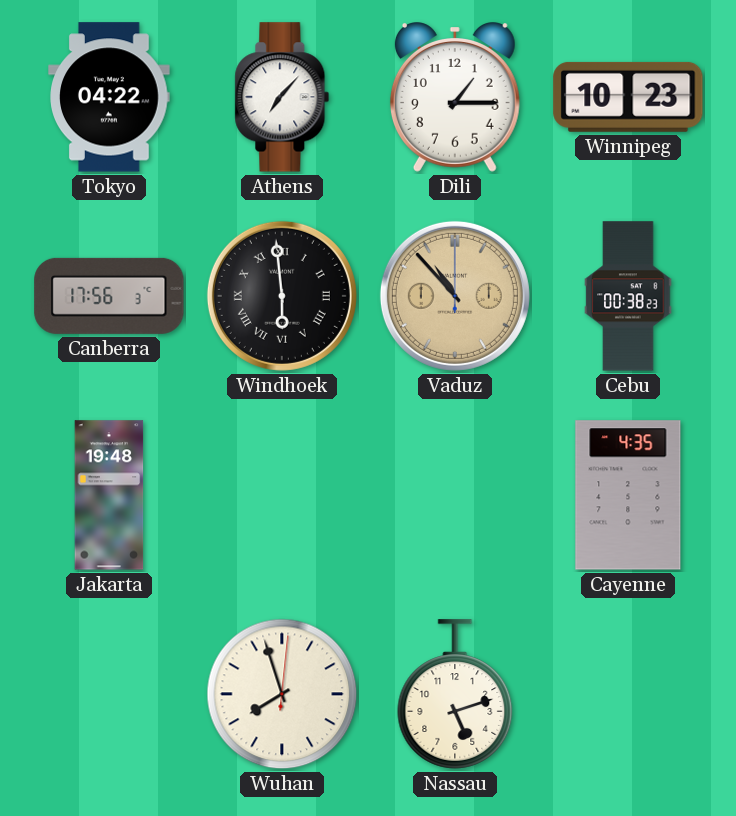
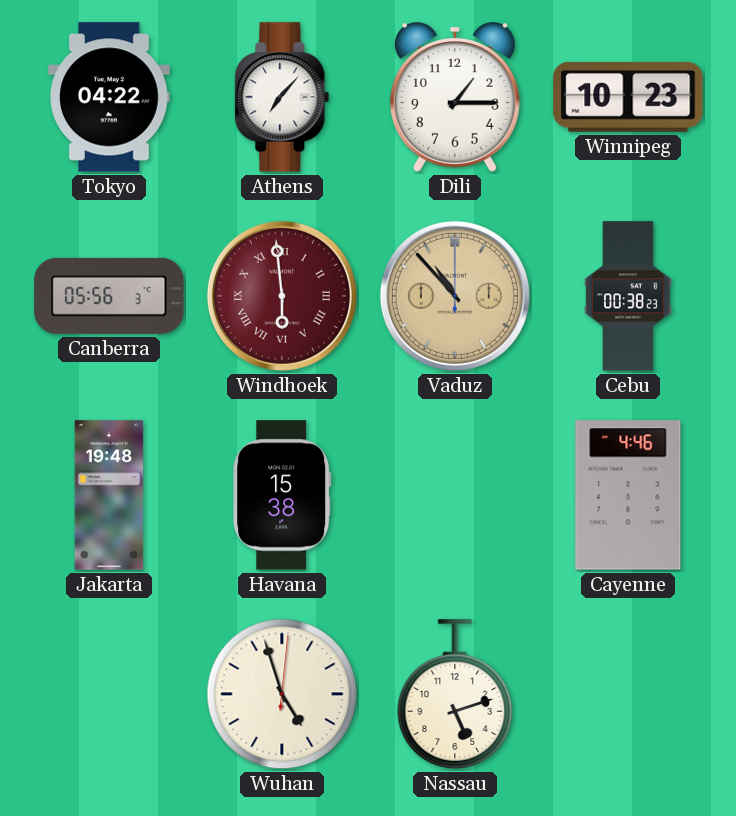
Canberra: 17:56 -> 05:56 (109, 296)
Windhoek dial: black -> burgundy (282, 296)
Havana: none -> 15:38 (282, 495)
Cayenne: 4:35 -> 4:46 (628, 495)
Wuhan: 7:57 -> 4:57 (282, 694)
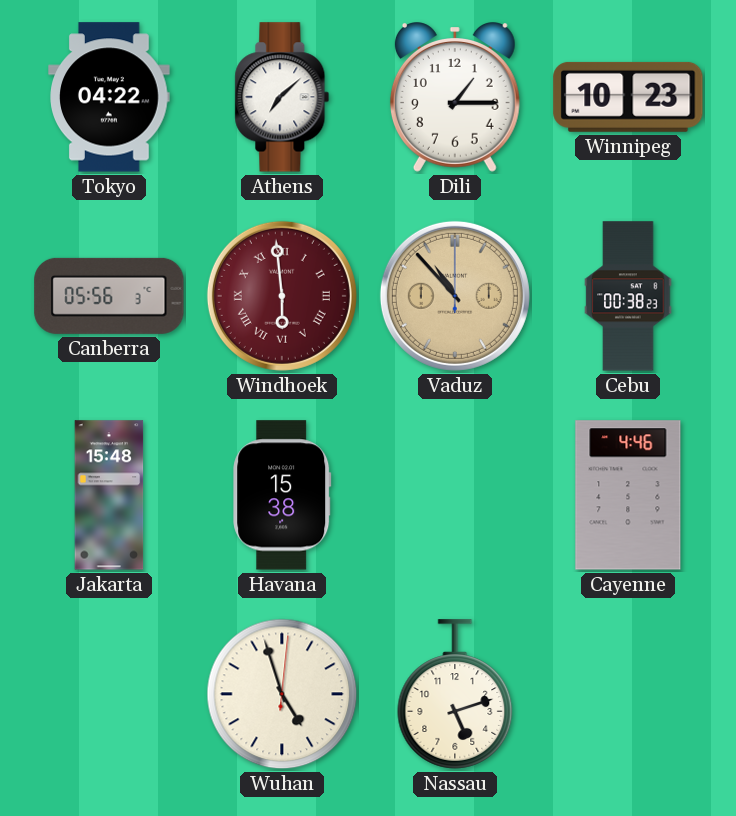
Athens: 7:07 -> 7:08 (282, 97)
Jakarta: 19:48 -> 15:48 (109, 495)
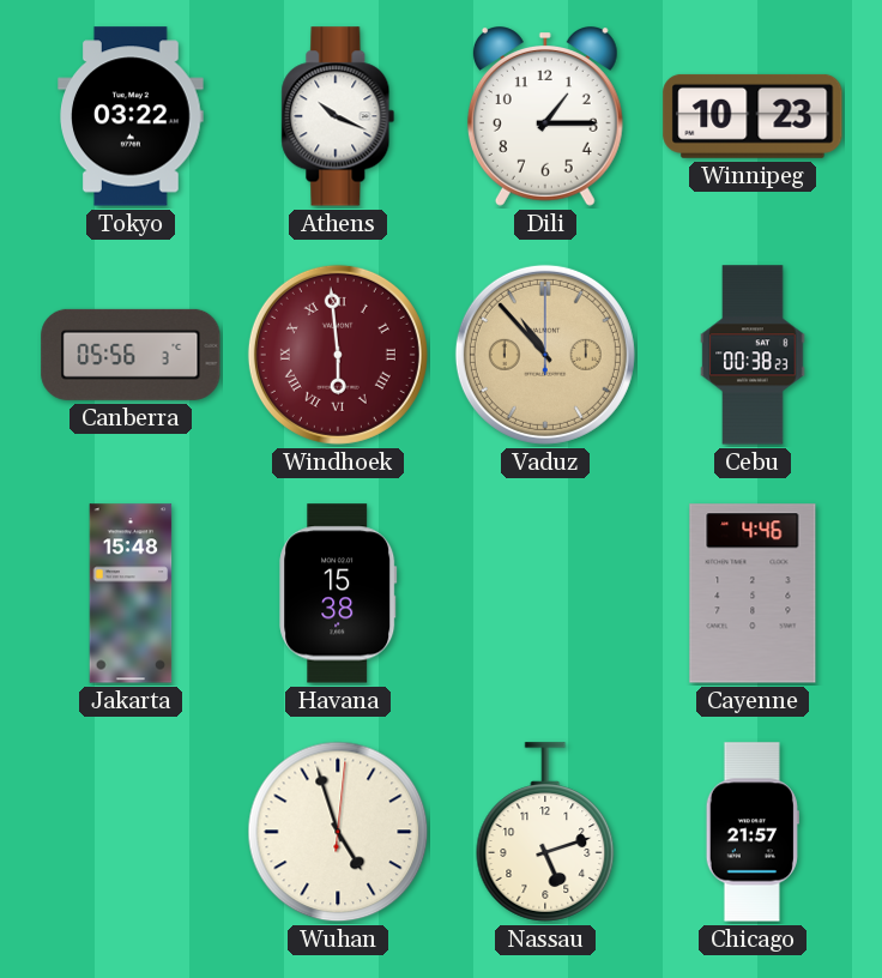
Tokyo: 04:22 -> 03:22 (131, 116)
Athens: 7:08 -> 10:19 (338, 116)
Chicago: none -> 21:57 (753, 832)
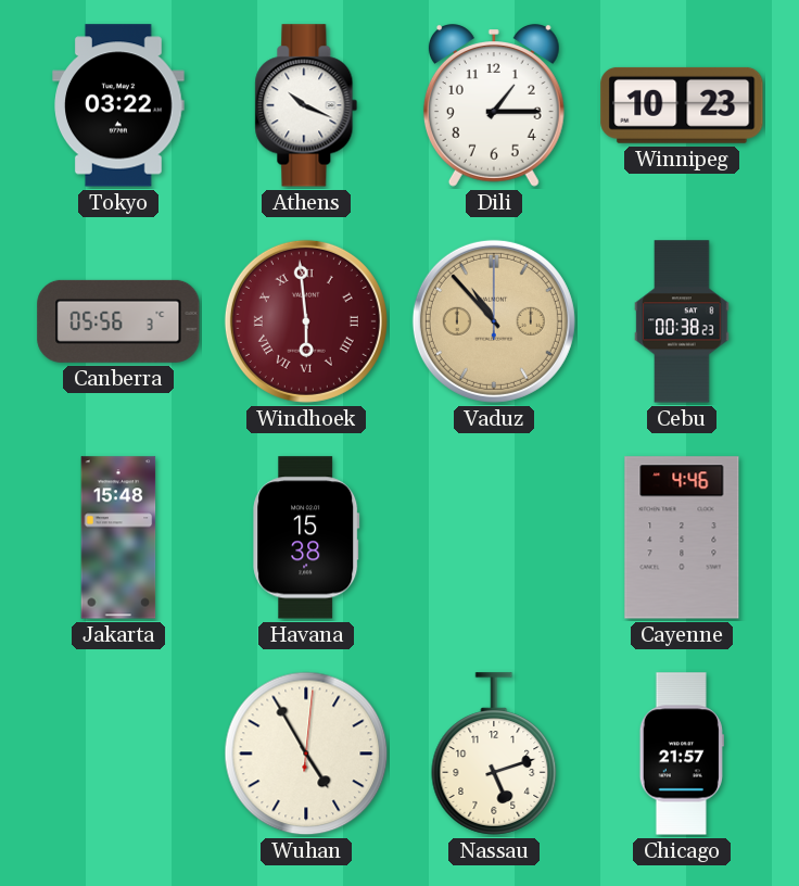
Wuhan: 4:57 -> 4:55 (306, 754)
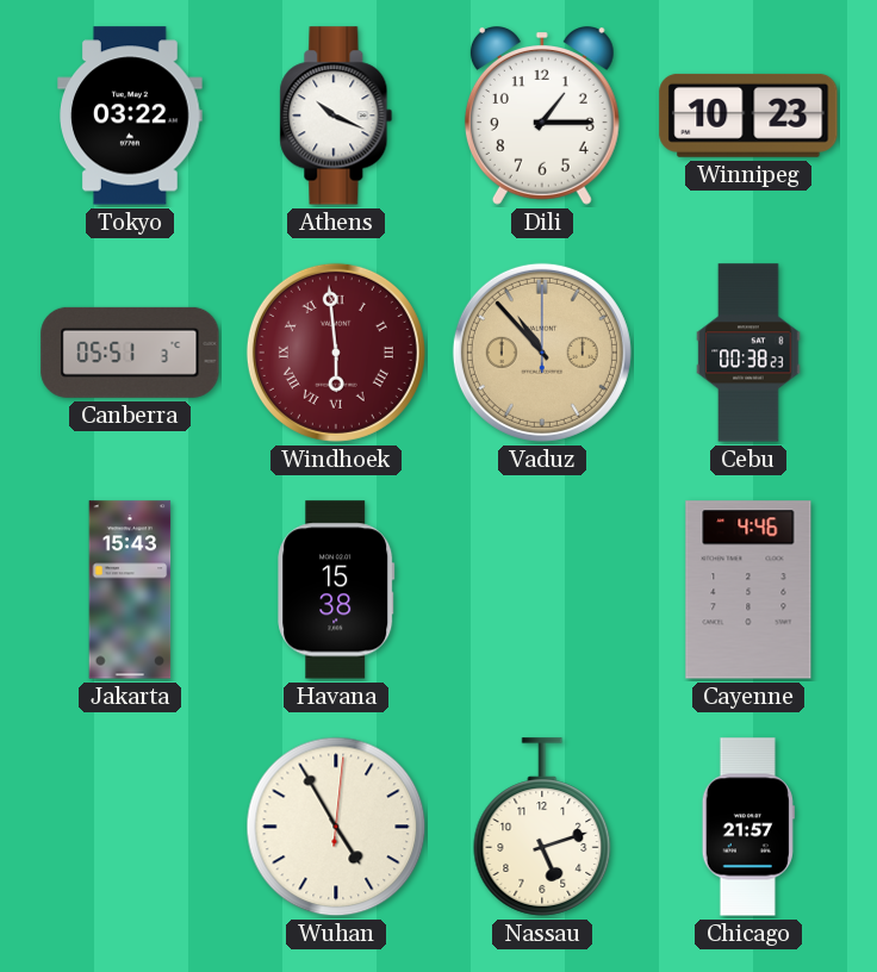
Canberra: 05:56 -> 05:51 (130, 353)
Jakarta: 15:48 -> 15:43 (130, 590)
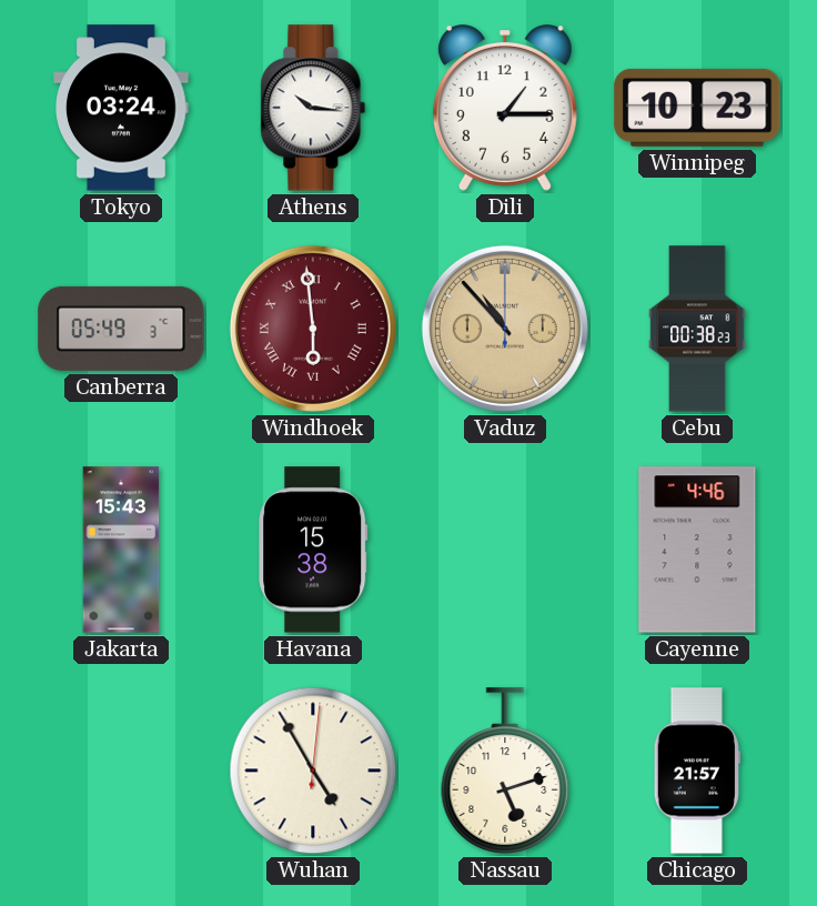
Tokyo: 03:22 -> 03:24 (121, 108)
Athens: 10:19 -> 10:16 (313, 108)
Canberra: 05:51 -> 05:49 (121, 329)
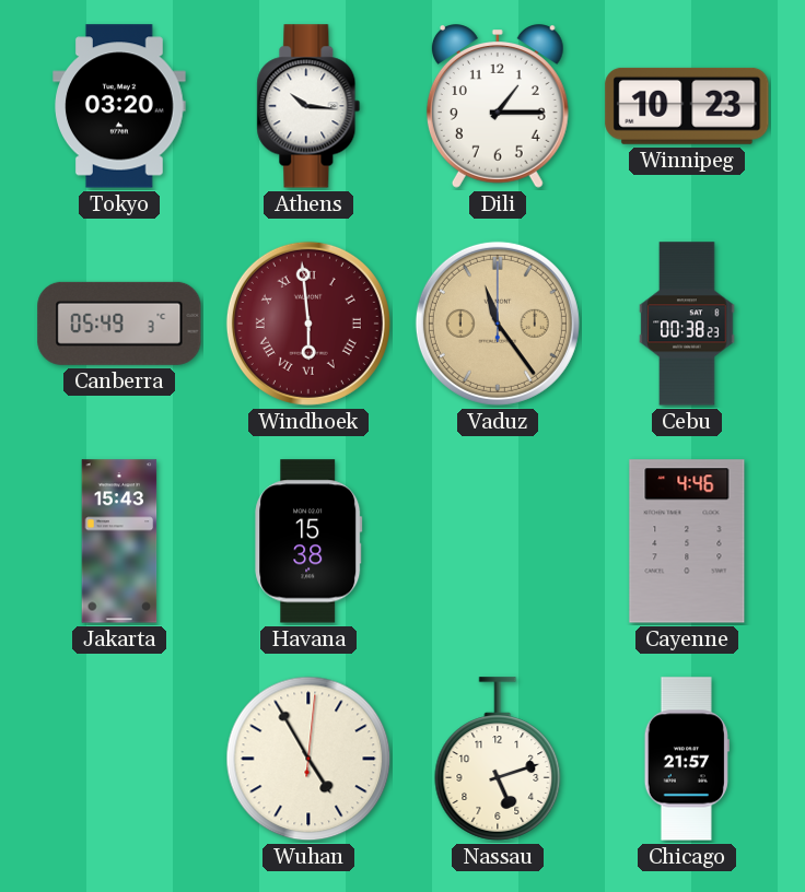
Tokyo: 03:24 -> 03:20 (119, 106)
Vaduz: 10:53 -> 11:24 (498, 324)
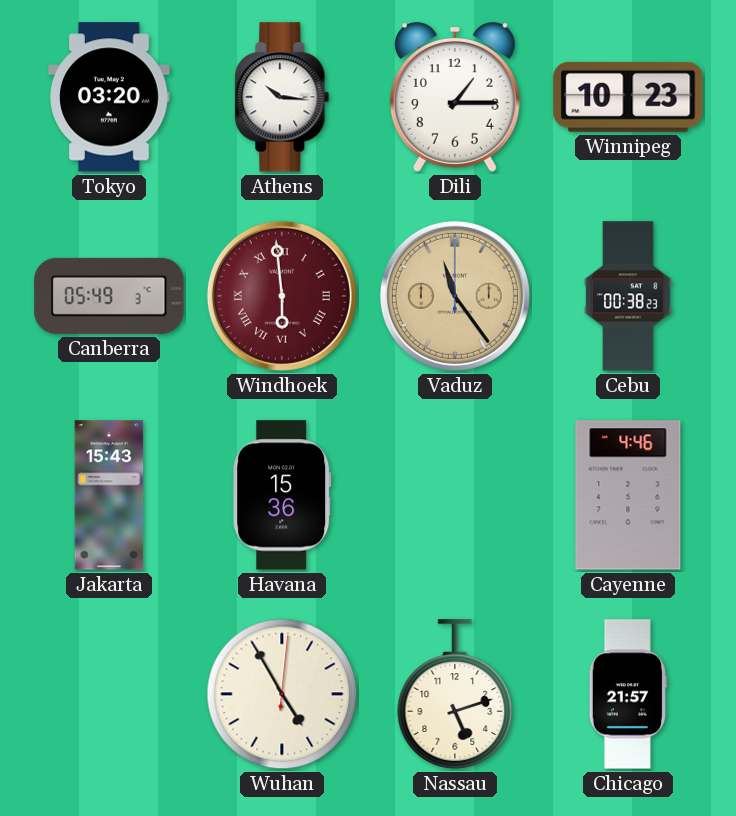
Havana: 15:38 -> 15:36 (282, 495)
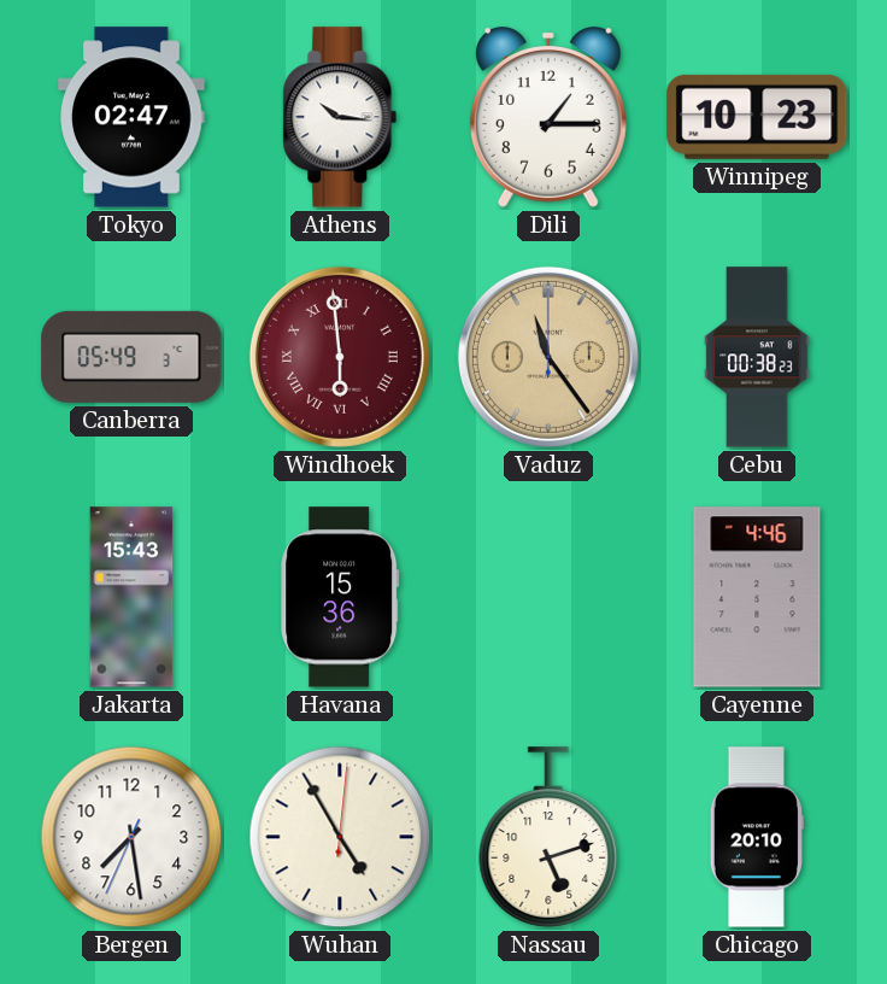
Tokyo: 03:20 -> 02:47 (131, 117)
Bergen: none -> 7:28 (131, 837)
Chicago: 21:57 -> 20:10 (757, 837)
